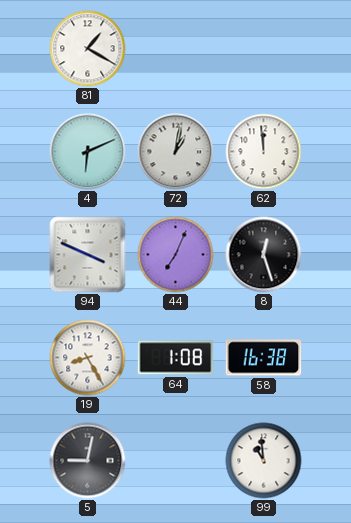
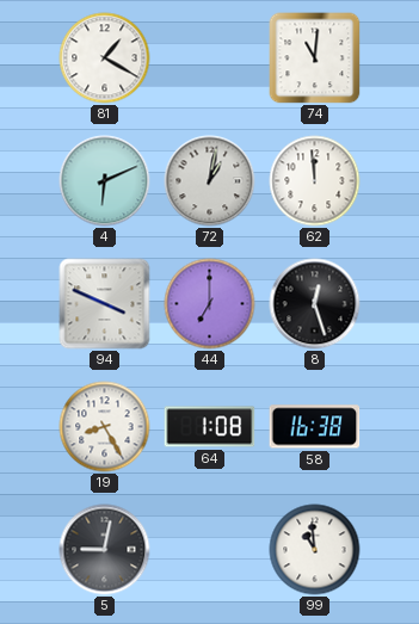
74: none -> 11:01 (315, 58)
44: 7:04 -> 7:00 (210, 304)
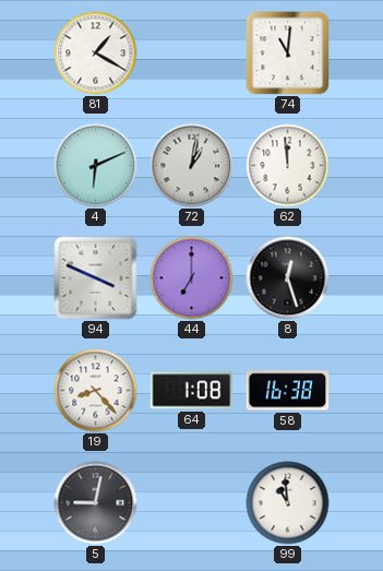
19: 8:25 -> 8:23 (96, 391)
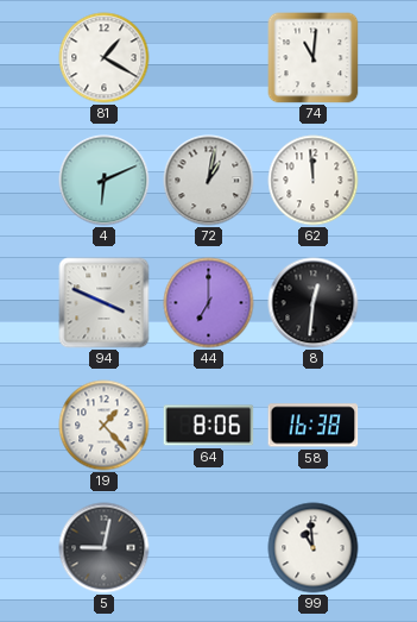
8: 12:27 -> 12:31 (314, 303)
19: 8:23 -> 1:23 (105, 426)
64: 1:08 -> 8:06 (209, 426)
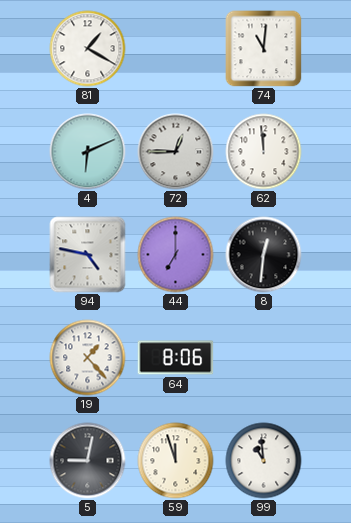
72: 1:02 -> 12:45 (176, 152)
94: 3:49 -> 4:47 (88, 255)
58: 16:38 -> none (314, 426)
59: none -> 11:57 (176, 461)
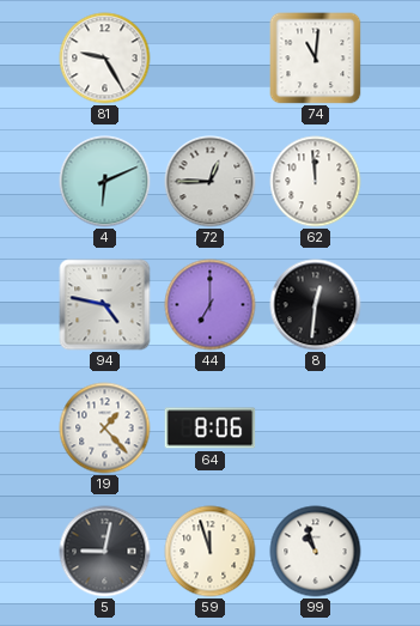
81: 1:20 -> 9:25 (105, 59)
99: 10:59 -> 10:57 (316, 552)
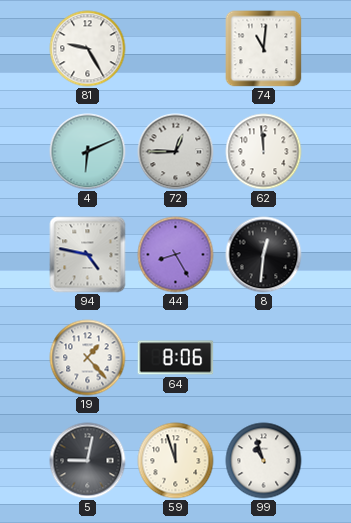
44: 7:00 -> 8:25 (176, 255)
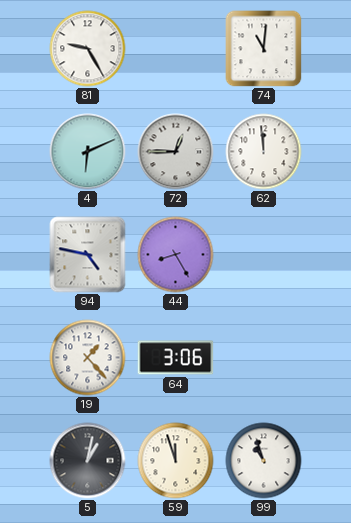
8: 12:31 -> none (264, 255)
64: 8:06 -> 3:06 (176, 358)
5: 9:02 -> 1:02 (88, 461)
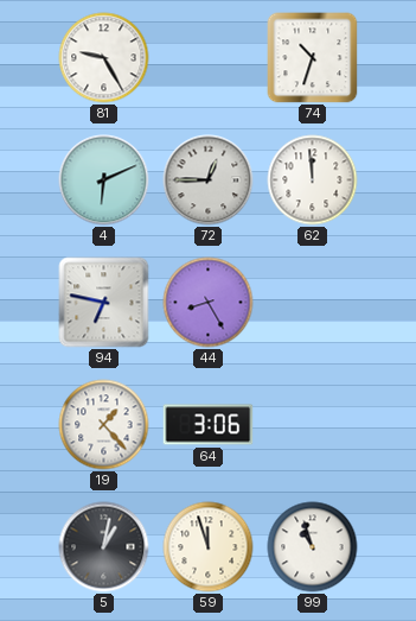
74: 11:01 -> 10:33 (313, 58)
94: 4:47 -> 6:47 (104, 303)
